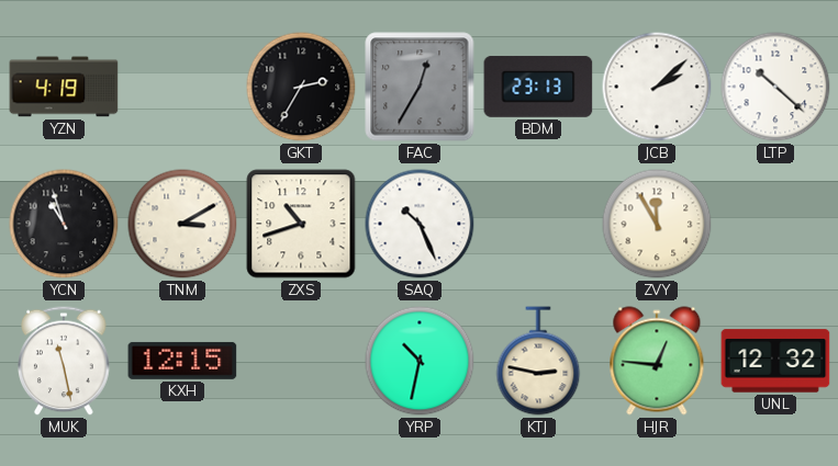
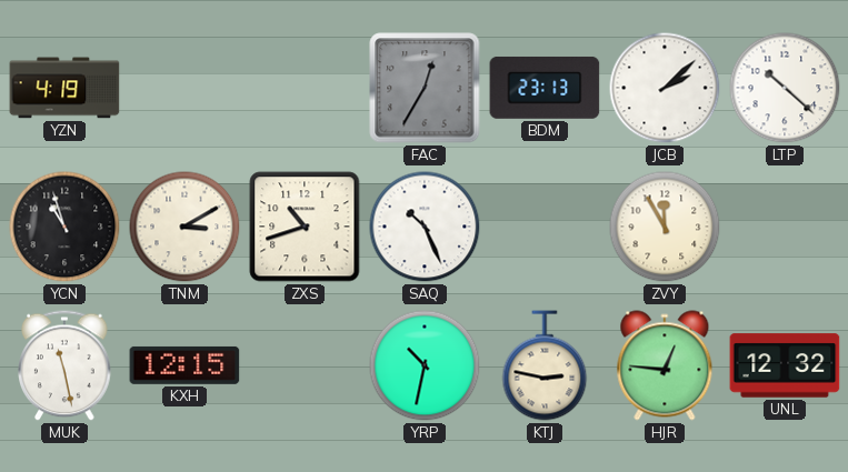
GKT: 2:35 -> none (301, 87)
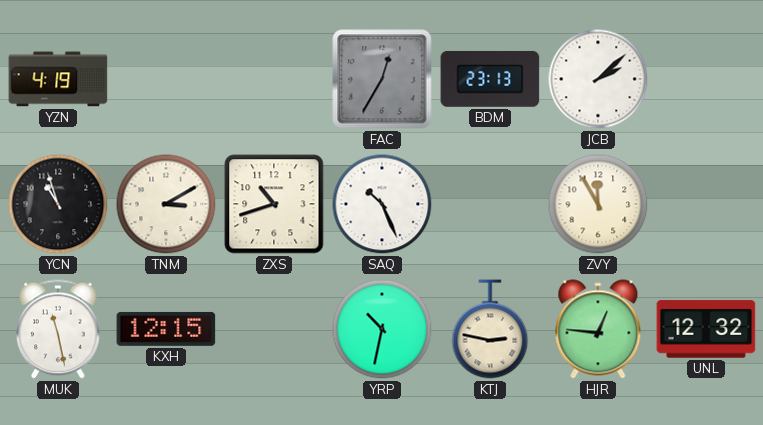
LTP: 10:22 -> none (785, 88)
